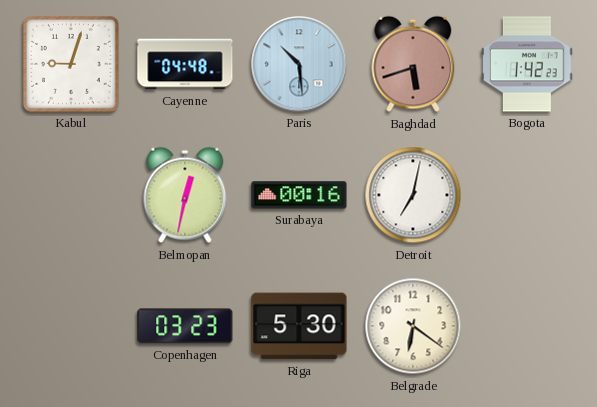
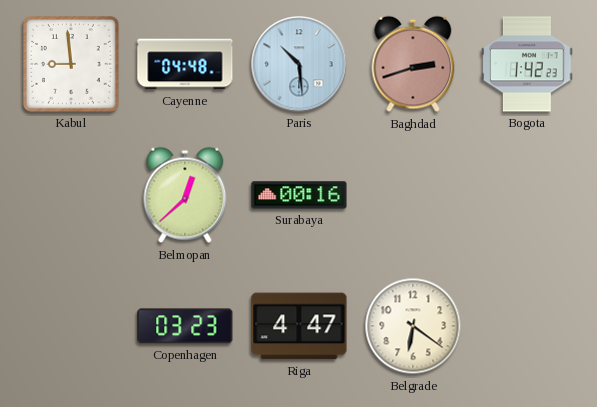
Kabul: 9:03 -> 8:59 (72, 65)
Baghdad: 5:42 -> 2:42 (413, 64)
Belmopan: 12:32 -> 12:38 (185, 195)
Detroit: 7:02 -> none (413, 195)
Riga: 5:30 -> 4:47 (299, 326)
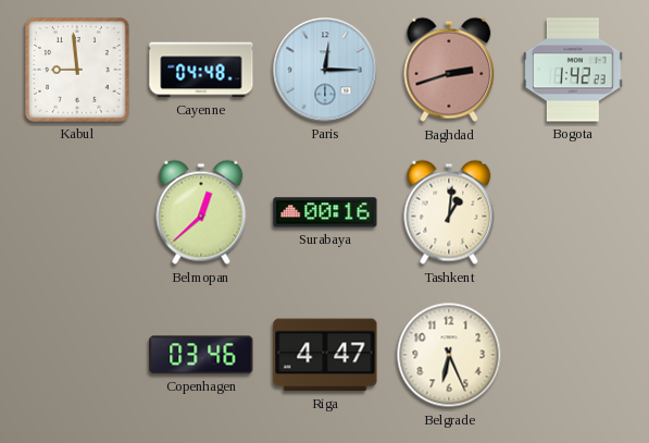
Paris: 10:29 -> 12:15 (325, 70)
Tashkent: none -> 1:01 (449, 212)
Copenhagen: 03:23 -> 03:46 (201, 355)
Belgrade: 6:21 -> 6:26 (449, 355)
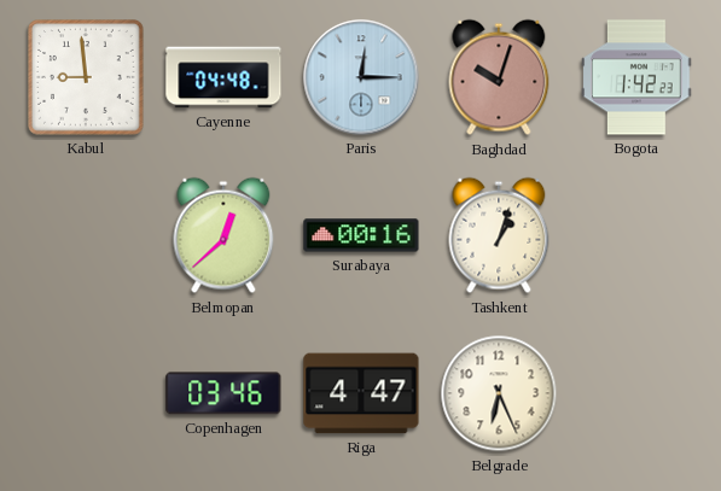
Baghdad: 2:42 -> 10:03 (499, 77)
Tashkent: 1:01 -> 1:03 (499, 235)
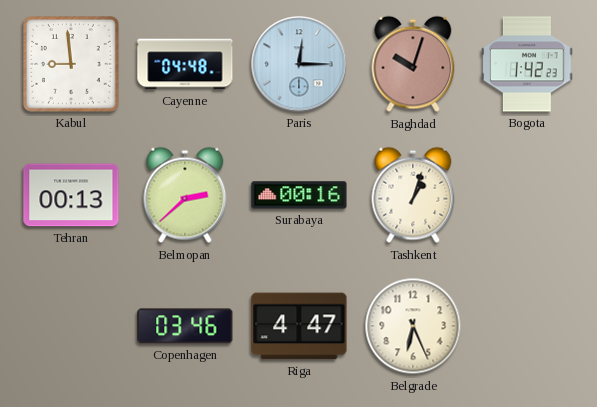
Tehran: none -> 00:13 (71, 195)
Belmopan: 12:38 -> 2:38 (185, 195)
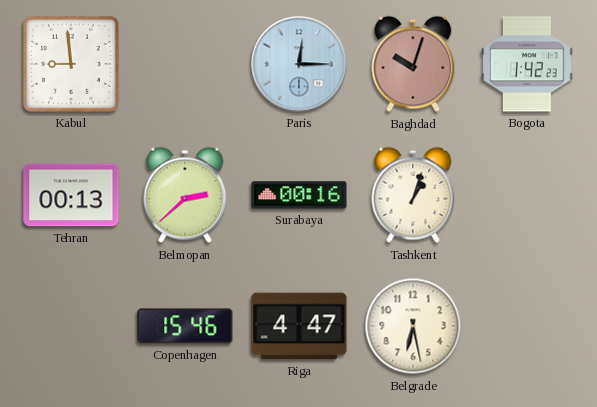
Cayenne: 04:48 -> none (185, 64)
Copenhagen: 03:46 -> 15:46 (185, 326)
Belgrade: 6:26 -> 6:28 (413, 326)
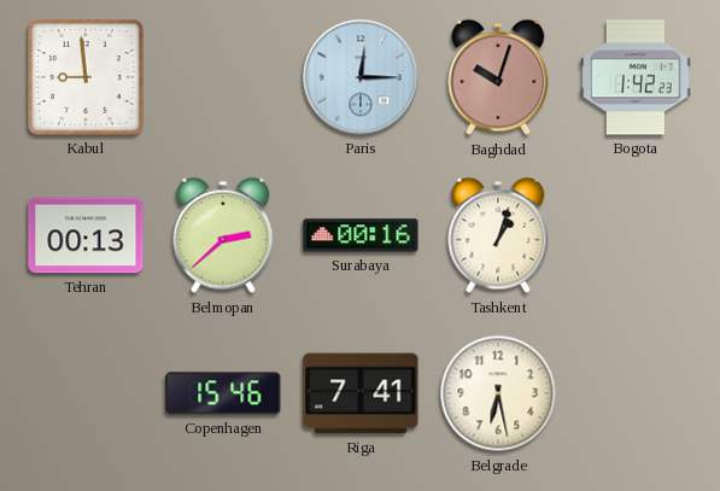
Riga: 4:47 -> 7:41 (361, 393)
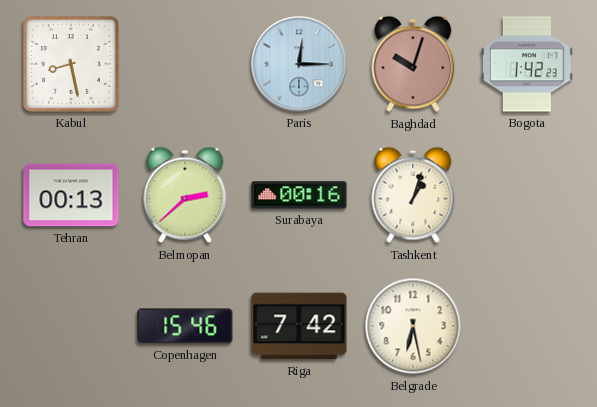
Kabul: 8:59 -> 8:28 (72, 65)
Riga: 7:41 -> 7:42 (299, 326)
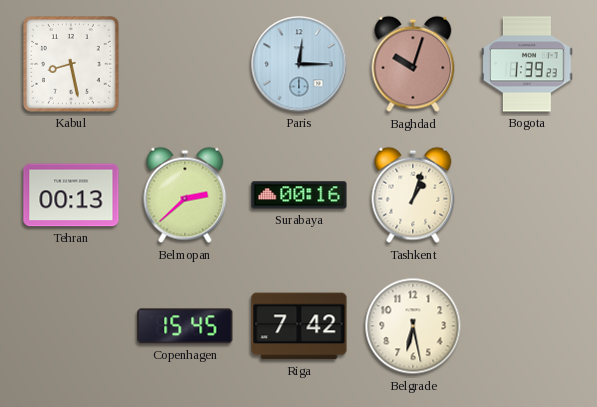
Bogota: 1:42 -> 1:39 (527, 64)
Copenhagen: 15:46 -> 15:45 (185, 326)
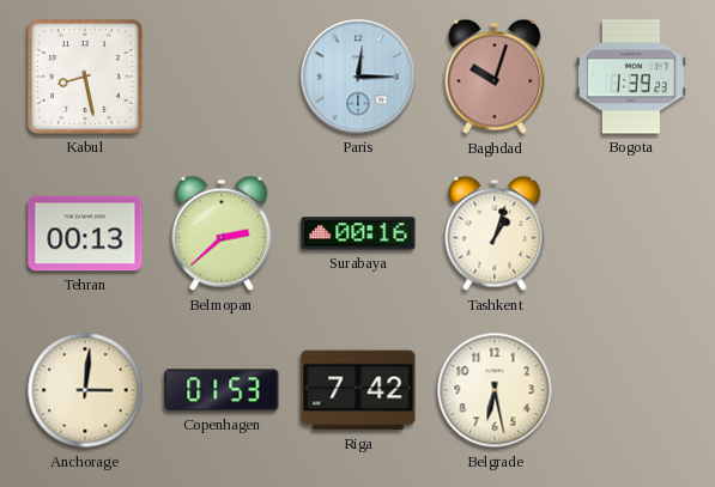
Anchorage: none -> 3:01 (85, 390)
Copenhagen: 15:45 -> 01:53 (222, 390)
